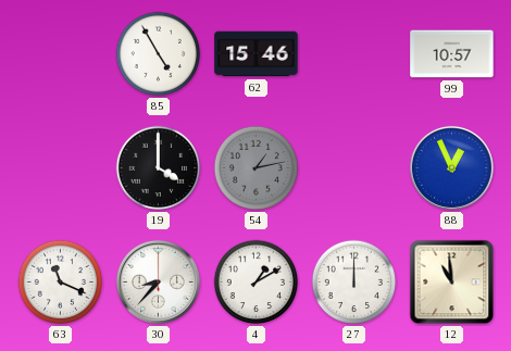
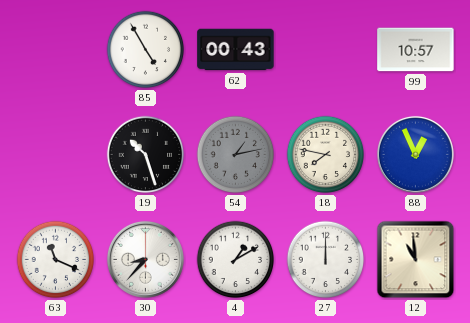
62: 15:46 -> 00:43 (236, 50)
19: 4:00 -> 10:27 (146, 155)
18: none -> 7:47 (326, 155)
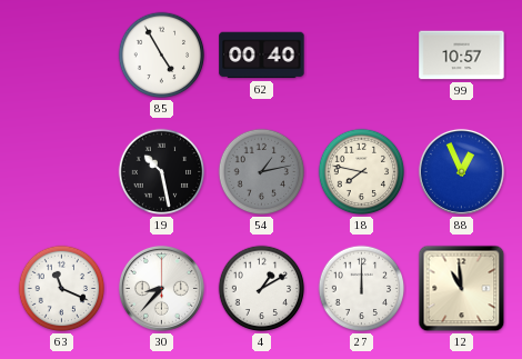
62: 00:43 -> 00:40 (262, 56)
19: 10:27 -> 10:28 (162, 172)
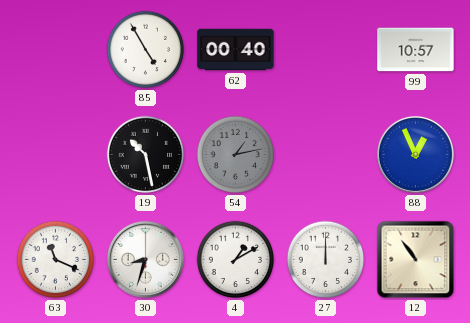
18: 7:47 -> none (362, 172)
30: 8:37 -> 8:33 (145, 259)
12: 10:59 -> 10:54 (416, 260)
